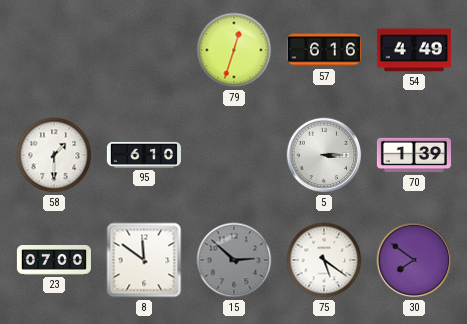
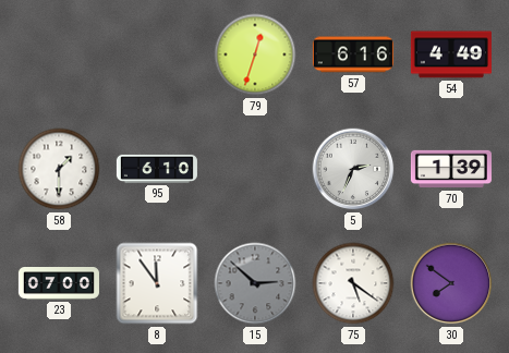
5: 3:15 -> 2:34 (353, 169)
8: 11:51 -> 11:54 (157, 283)
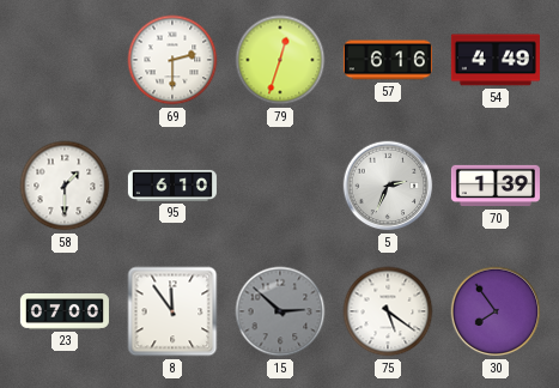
69: none -> 2:30 (172, 60)
30: 7:51 -> 7:54 (496, 311)
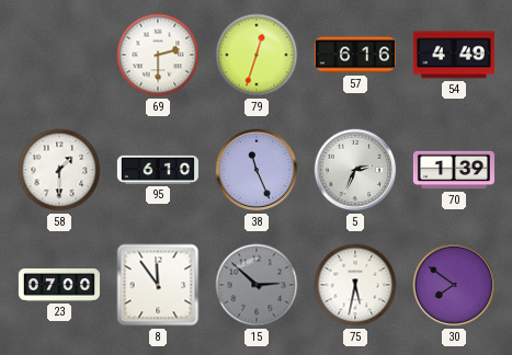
38: none -> 11:26 (257, 170)
75: 5:21 -> 5:32 (355, 285)
30: 7:54 -> 7:51 (454, 285)
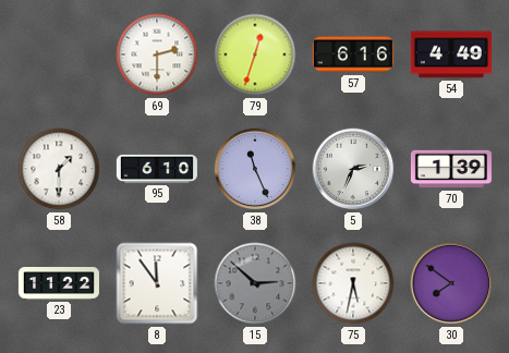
23: 07:00 -> 11:22 (59, 283)
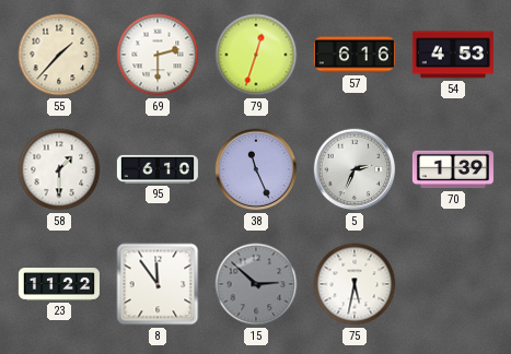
55: none -> 1:37 (59, 55)
54: 4:49 -> 4:53 (453, 55)
30: 7:51 -> none (451, 283)
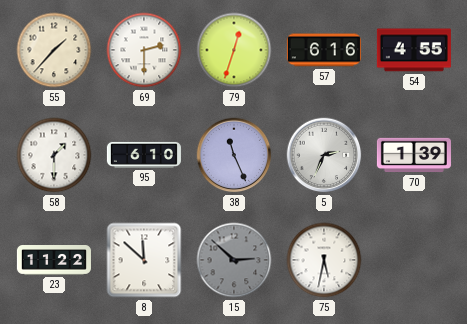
54: 4:53 -> 4:55 (414, 50)
8: 11:54 -> 11:52 (144, 260)
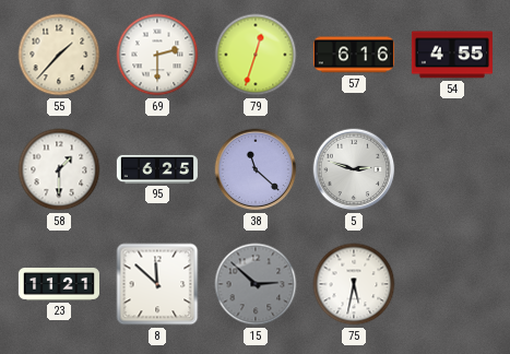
95: 6:10 -> 6:25 (157, 169)
38: 11:26 -> 11:22 (256, 169)
5: 2:34 -> 2:48 (354, 169)
70: 1:39 -> none (414, 155)
23: 11:22 -> 11:21 (59, 284)
